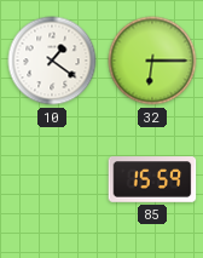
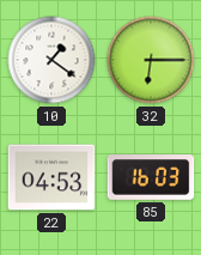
22: none -> 04:53 (51, 177)
85: 15:59 -> 16:03 (151, 177)
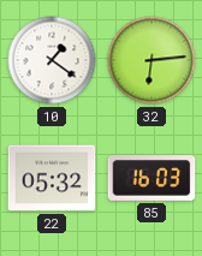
32: 6:15 -> 6:14 (151, 60)
22: 04:53 -> 05:32 (52, 178)
